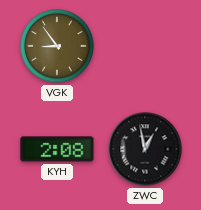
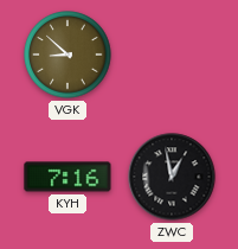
VGK: 8:54 -> 8:52 (67, 55)
KYH: 2:08 -> 7:16 (67, 177)
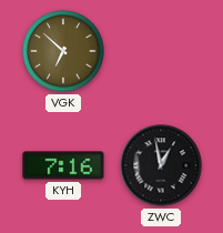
VGK: 8:52 -> 6:52 (63, 51)
